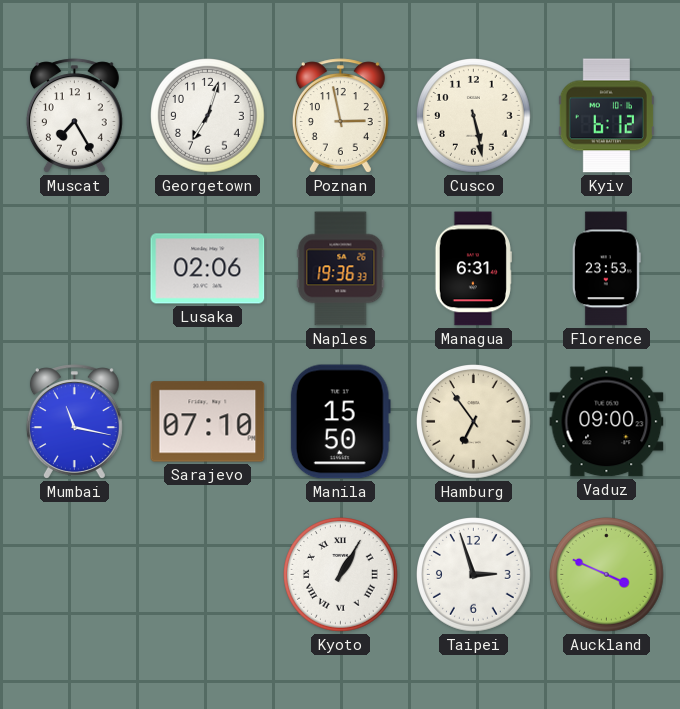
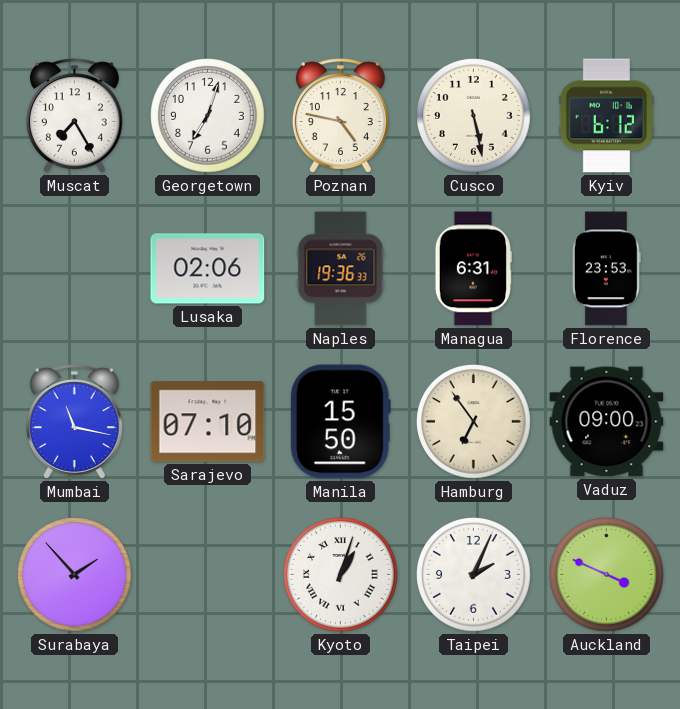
Poznan: 2:58 -> 4:47 (340, 116)
Surabaya: none -> 1:53 (75, 575)
Kyoto: 1:05 -> 1:03 (341, 575)
Taipei: 2:57 -> 2:04 (474, 575)
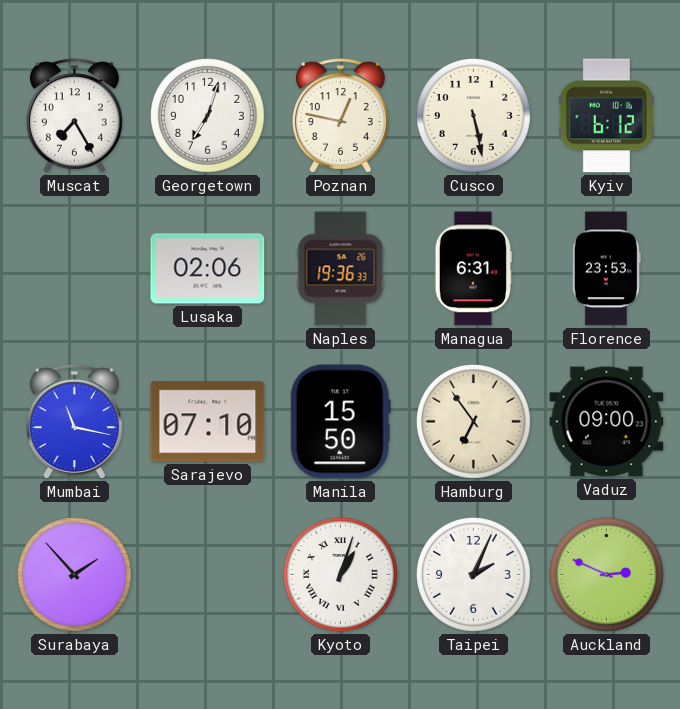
Poznan: 4:47 -> 12:47 (340, 116)
Auckland: 3:49 -> 2:49 (607, 575)
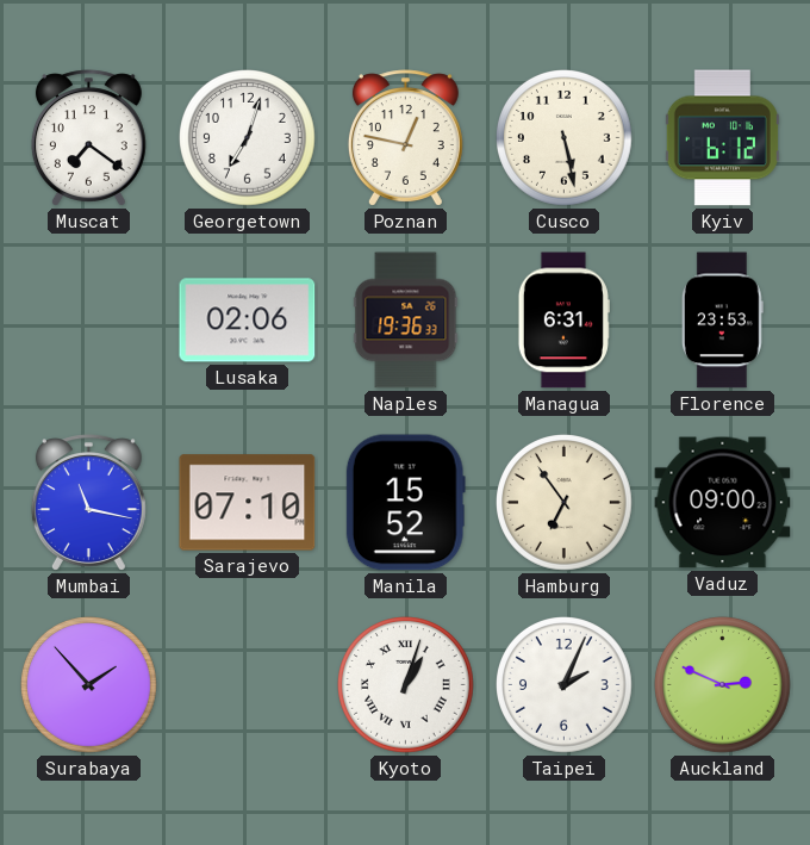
Muscat: 7:25 -> 7:21 (88, 138)
Manila: 15:50 -> 15:52 (405, 503)
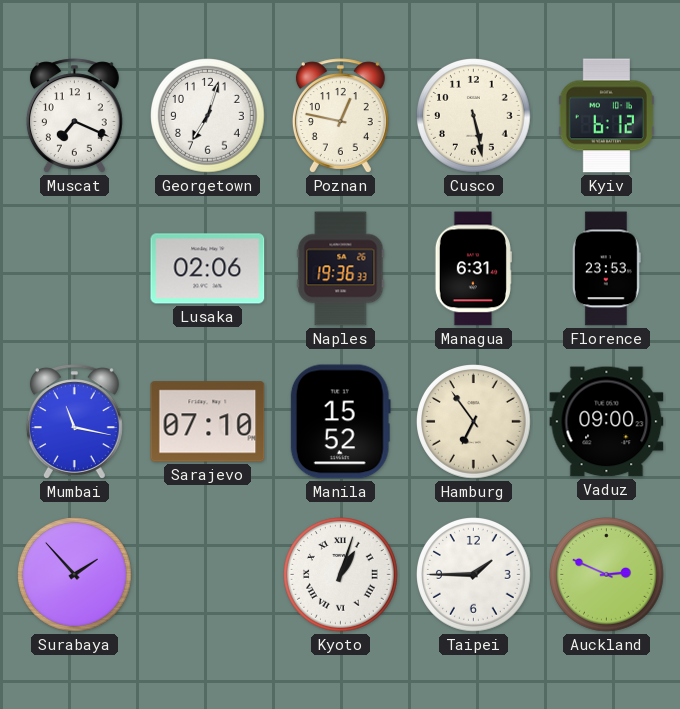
Muscat: 7:21 -> 7:19 (74, 116)
Taipei: 2:04 -> 1:45 (474, 575)
